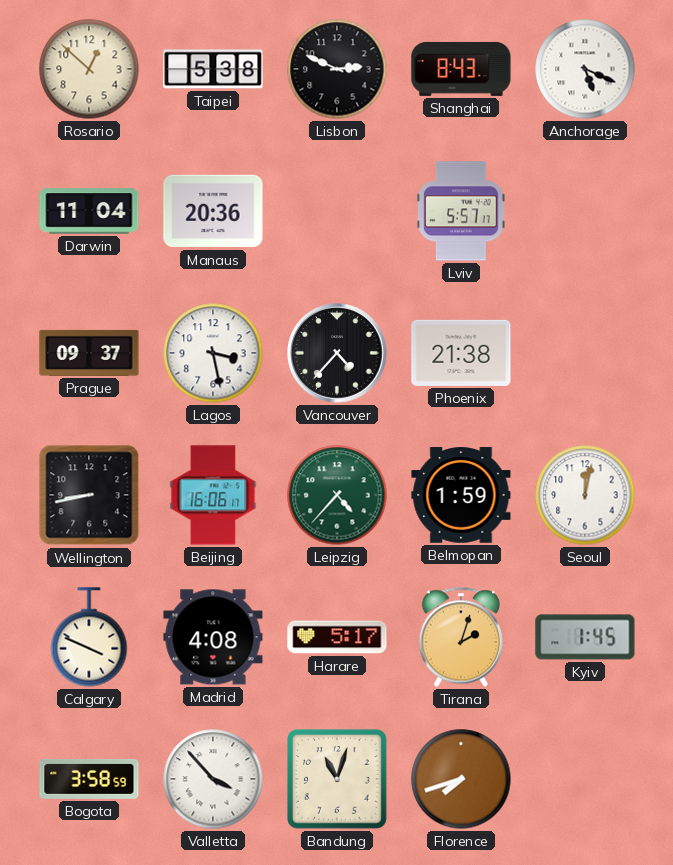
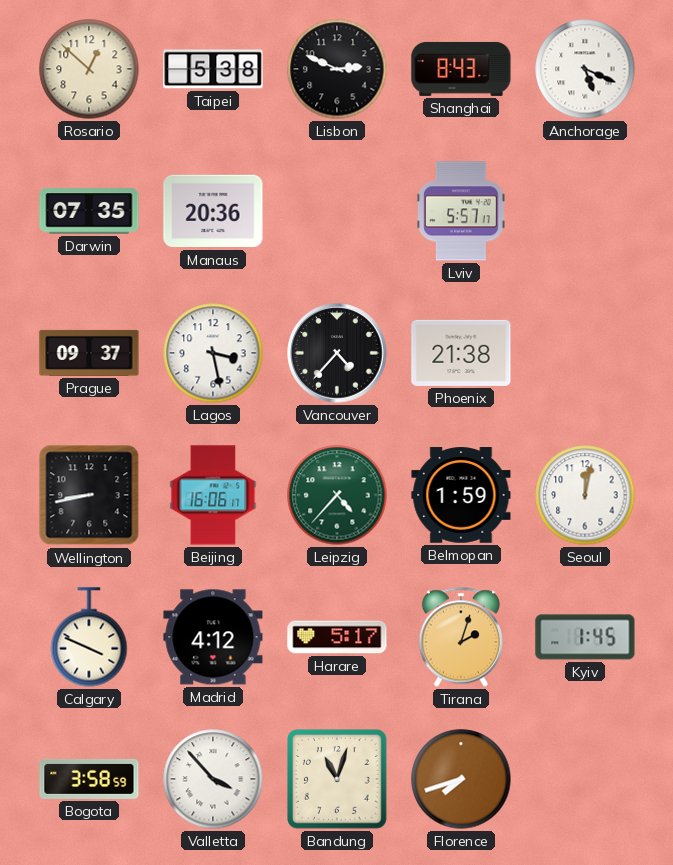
Darwin: 11:04 -> 07:35 (89, 211)
Madrid: 4:08 -> 4:12 (213, 637)
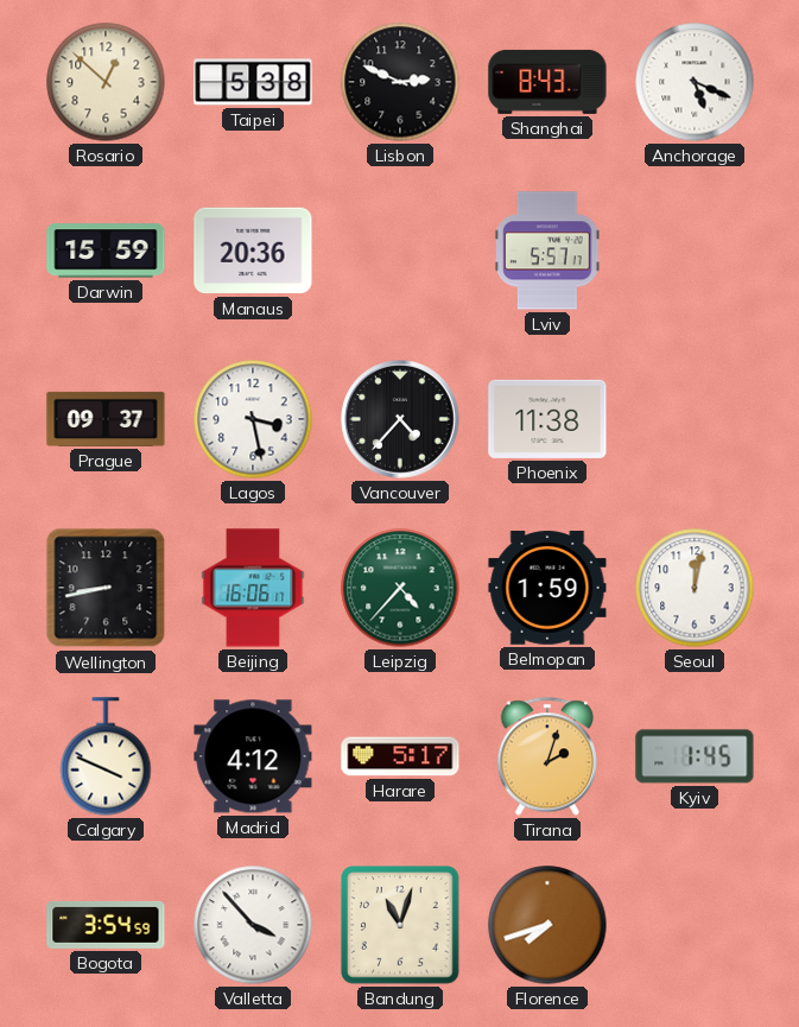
Darwin: 07:35 -> 15:59 (106, 251)
Phoenix: 21:38 -> 11:38 (547, 419)
Bogota: 3:58 -> 3:54 (106, 925)
